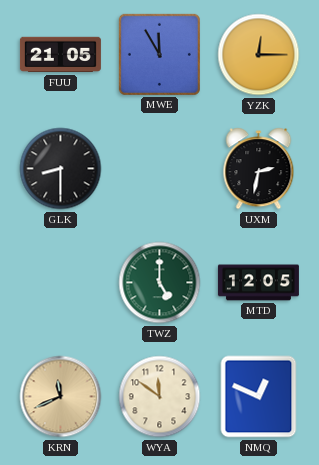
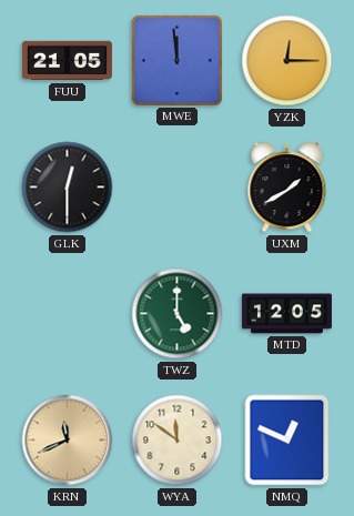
MWE: 11:55 -> 11:59 (176, 60)
GLK: 8:30 -> 12:30 (68, 188)
UXM: 2:32 -> 1:40 (287, 188)
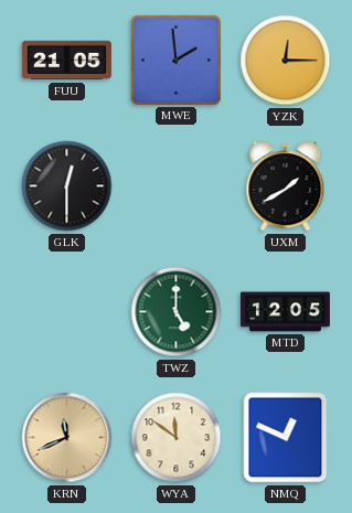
MWE: 11:59 -> 1:59 (175, 60)
